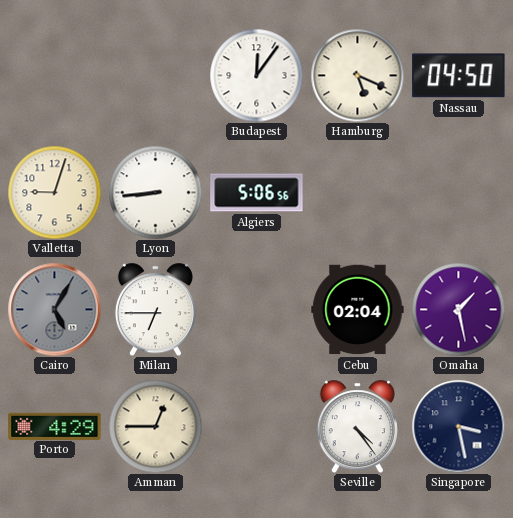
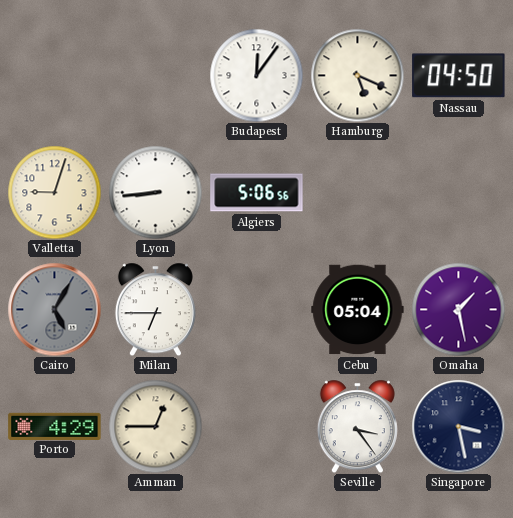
Cebu: 02:04 -> 05:04 (358, 310)
Seville: 4:24 -> 3:24 (357, 426)
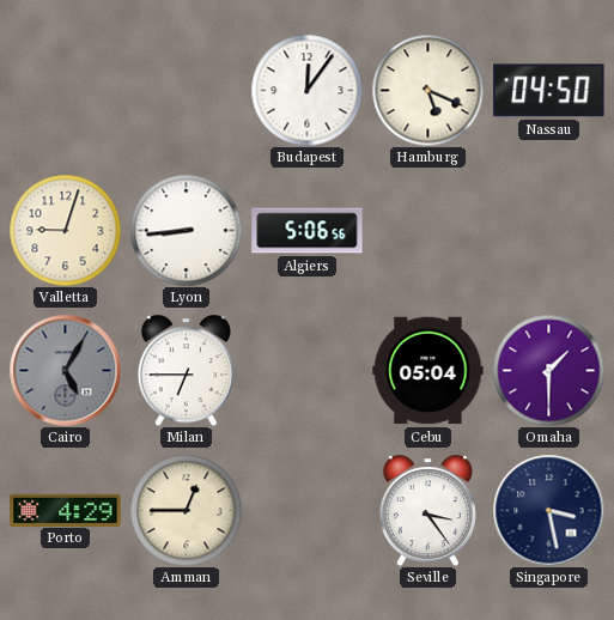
Omaha: 1:28 -> 1:30 (548, 370)
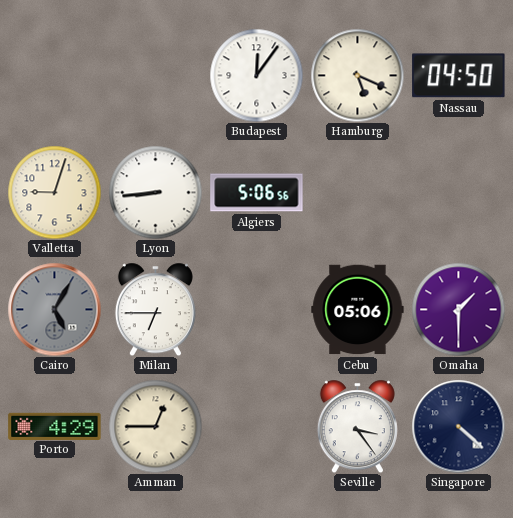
Cebu: 05:04 -> 05:06 (358, 310)
Singapore: 3:28 -> 4:22 (458, 426)
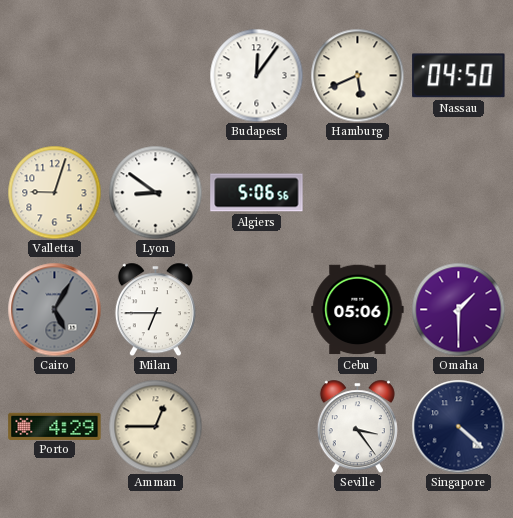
Hamburg: 5:19 -> 5:41 (357, 75)
Lyon: 8:44 -> 8:51 (155, 192)
